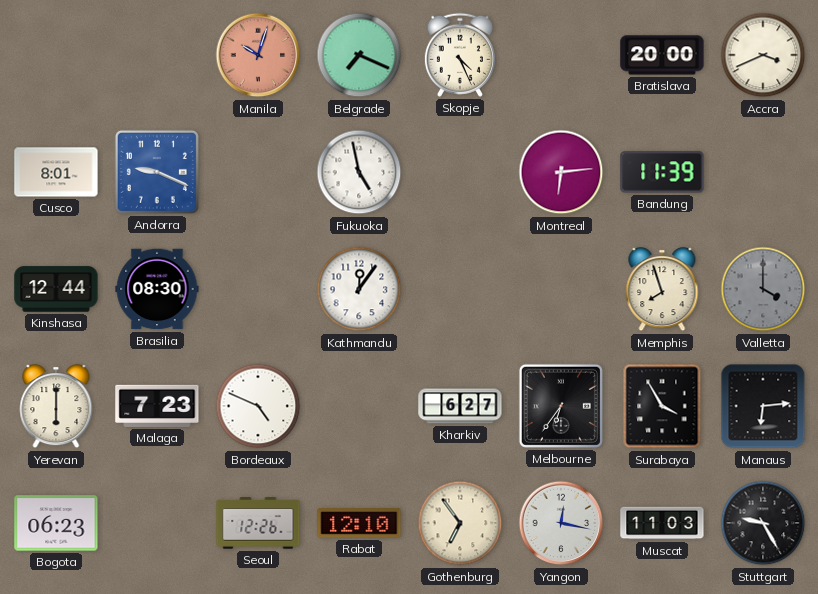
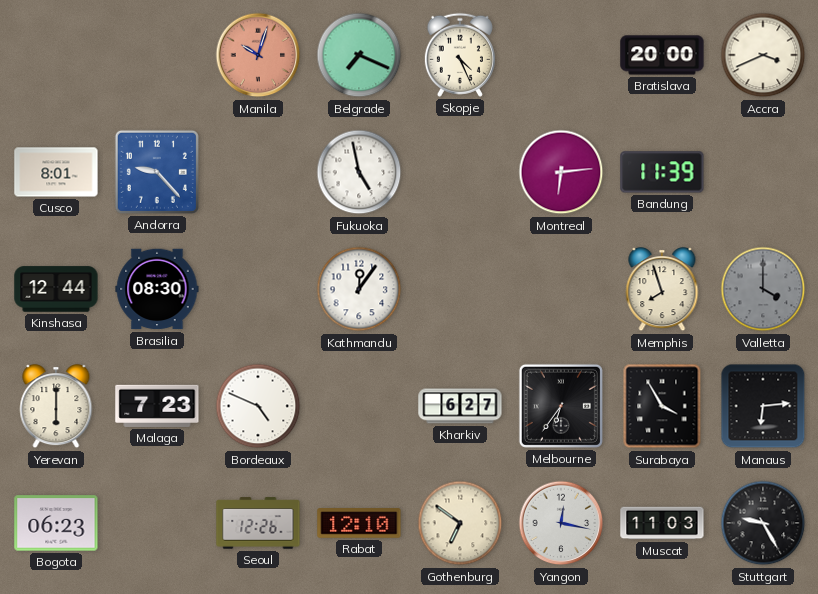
Andorra: 9:19 -> 9:23 (157, 172)
Gothenburg: 6:54 -> 6:51 (460, 523)
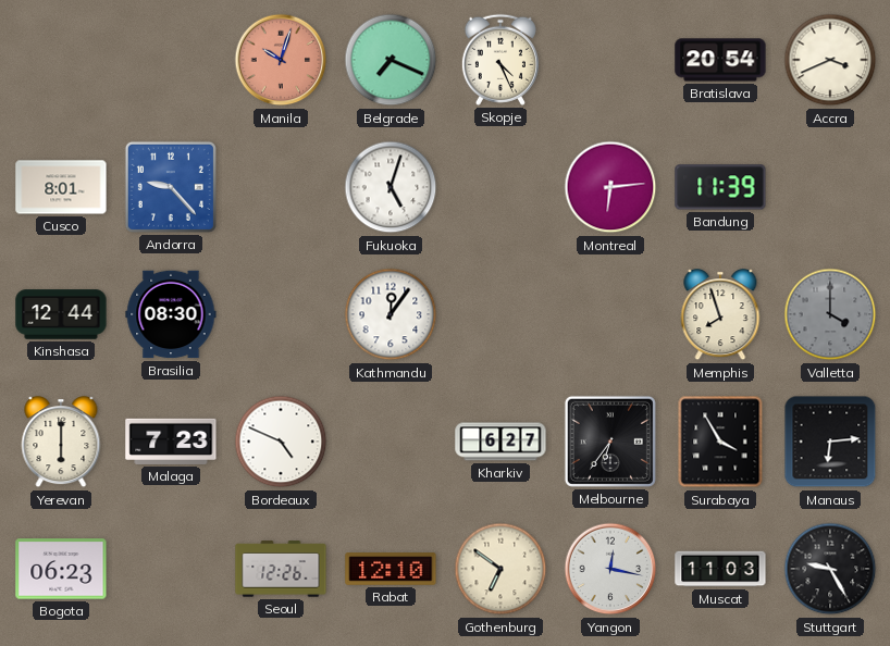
Bratislava: 20:00 -> 20:54 (720, 60)
Fukuoka: 4:58 -> 5:03 (391, 187)
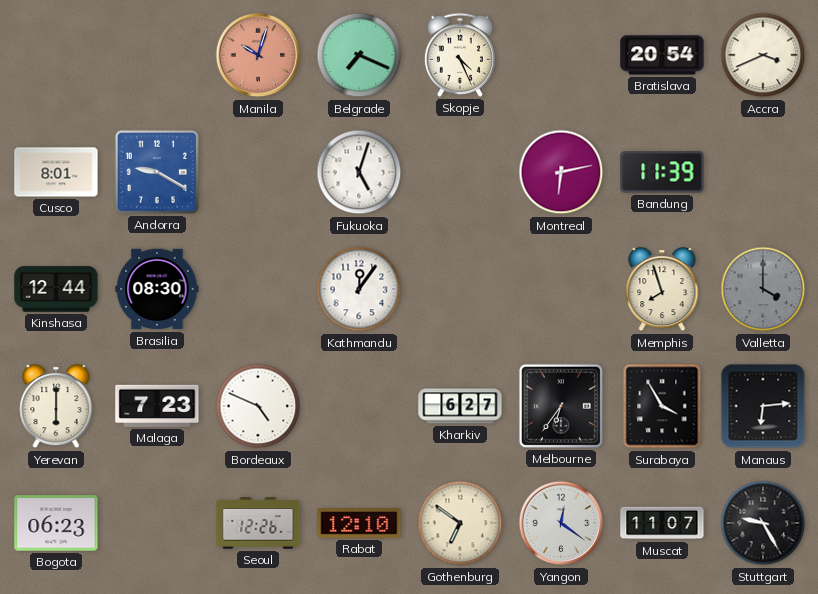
Andorra: 9:23 -> 9:20 (157, 172)
Montreal: 6:14 -> 6:13 (561, 172)
Yangon: 12:17 -> 12:21 (561, 523)
Muscat: 11:03 -> 11:07 (662, 523)
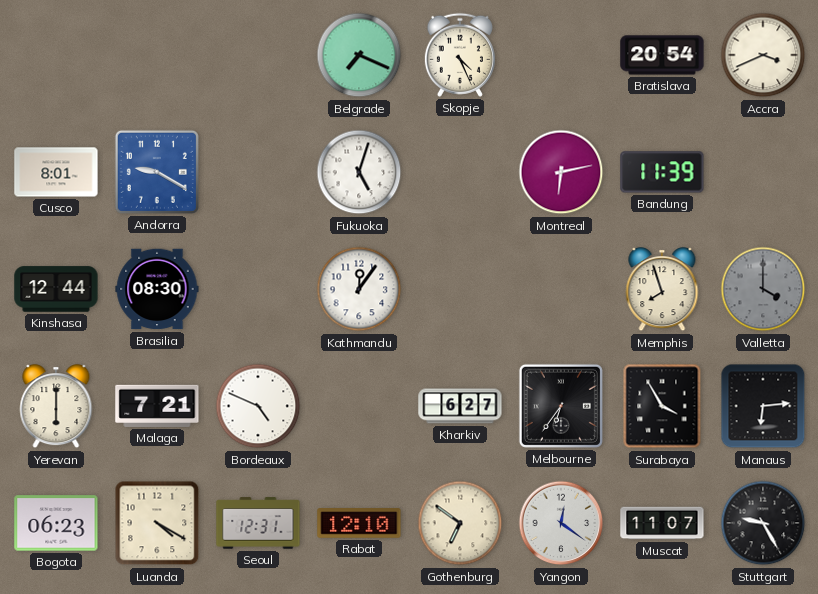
Manila: 10:03 -> none (258, 55)
Malaga: 7:23 -> 7:21 (157, 406)
Luanda: none -> 4:20 (157, 523)
Seoul: 12:26 -> 12:31 (258, 523)
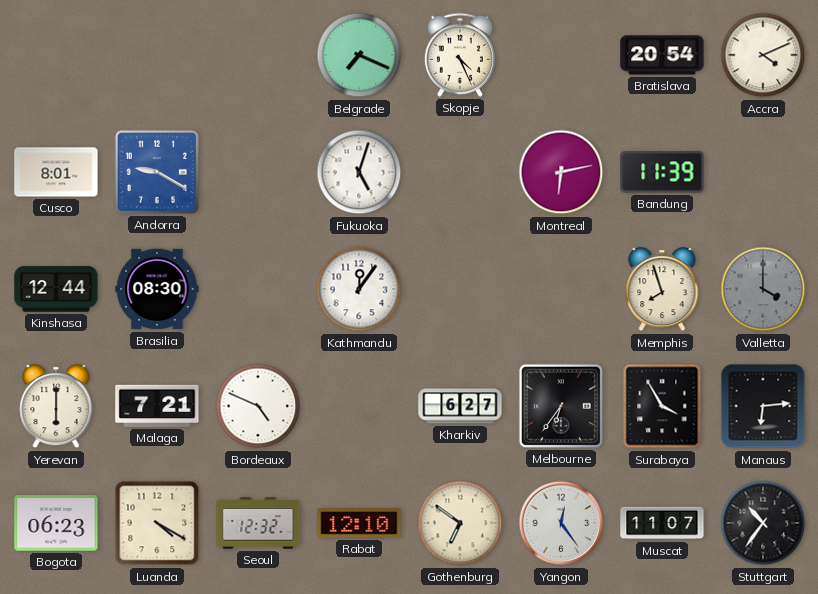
Accra: 3:41 -> 4:11 (763, 55)
Seoul: 12:31 -> 12:32 (258, 523)
Yangon: 12:21 -> 12:24 (561, 523)
Stuttgart: 9:25 -> 10:36 (763, 523)
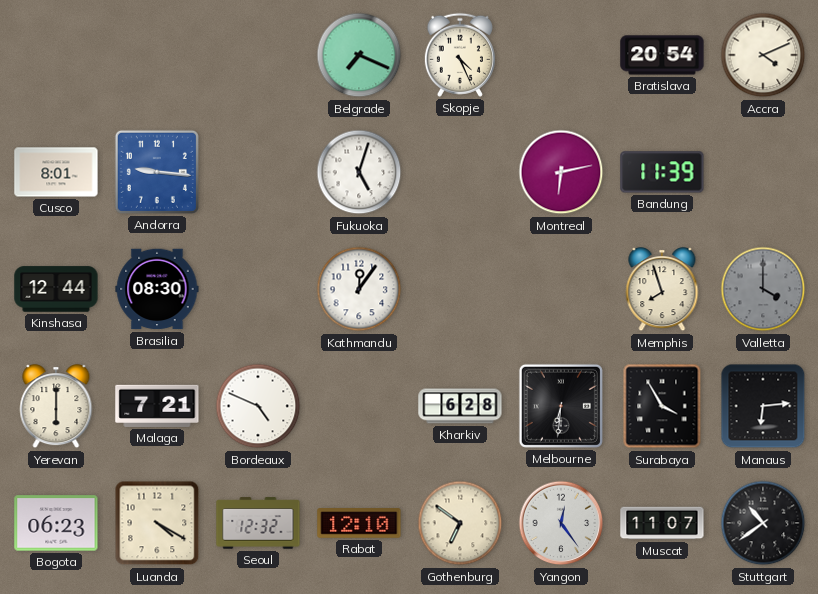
Andorra: 9:20 -> 9:16 (157, 172)
Kharkiv: 6:27 -> 6:28 (460, 406)
Melbourne: 6:36 -> 6:31 (561, 406)
Stuttgart: 10:36 -> 10:39 (763, 523)
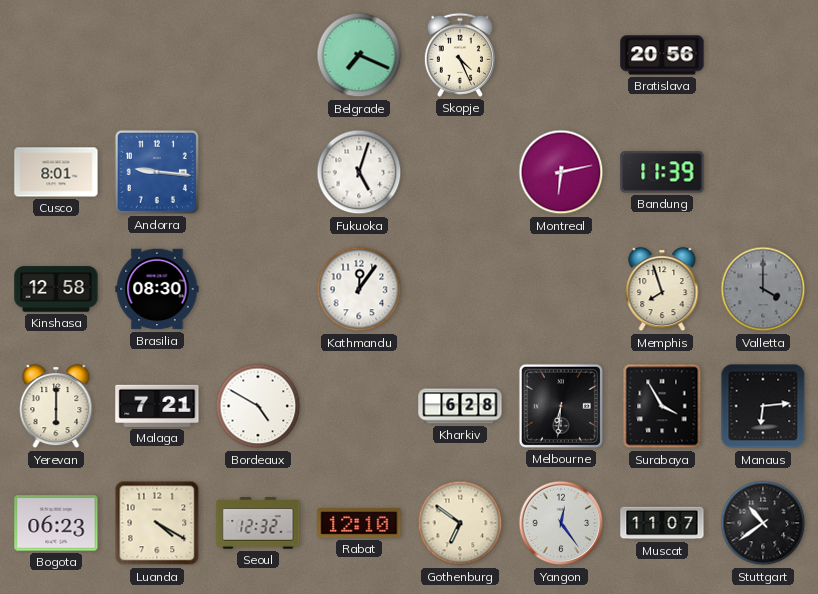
Bratislava: 20:54 -> 20:56 (662, 55)
Accra: 4:11 -> none (763, 55)
Kinshasa: 12:44 -> 12:58 (56, 289)
Bordeaux: 4:49 -> 4:50 (258, 406)
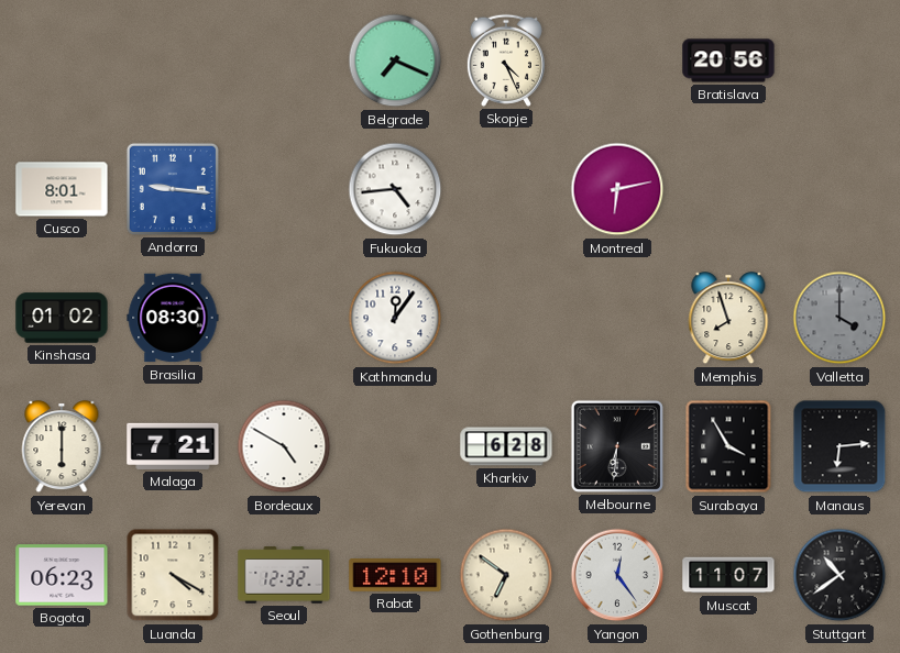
Fukuoka: 5:03 -> 4:44 (395, 189)
Bandung: 11:39 -> none (662, 172)
Kinshasa: 12:58 -> 01:02 (62, 318)
